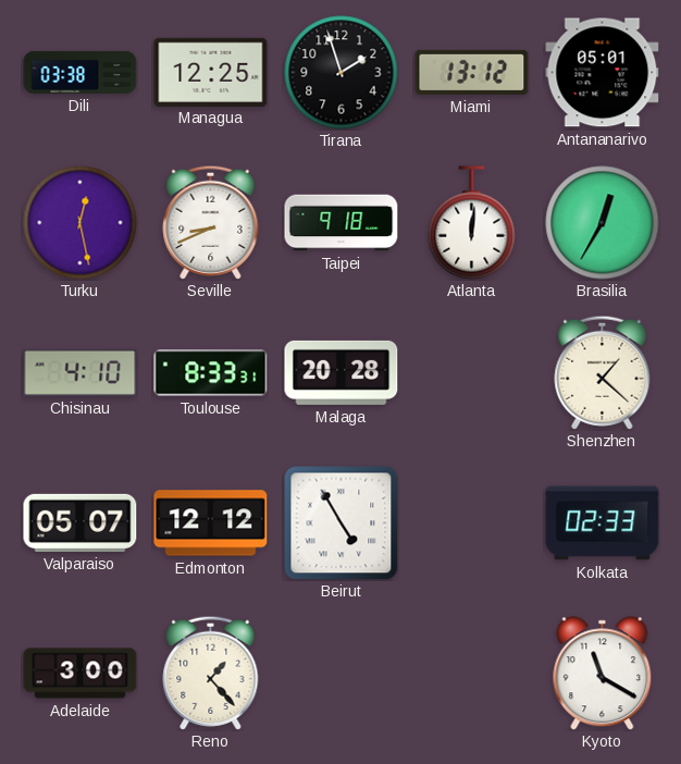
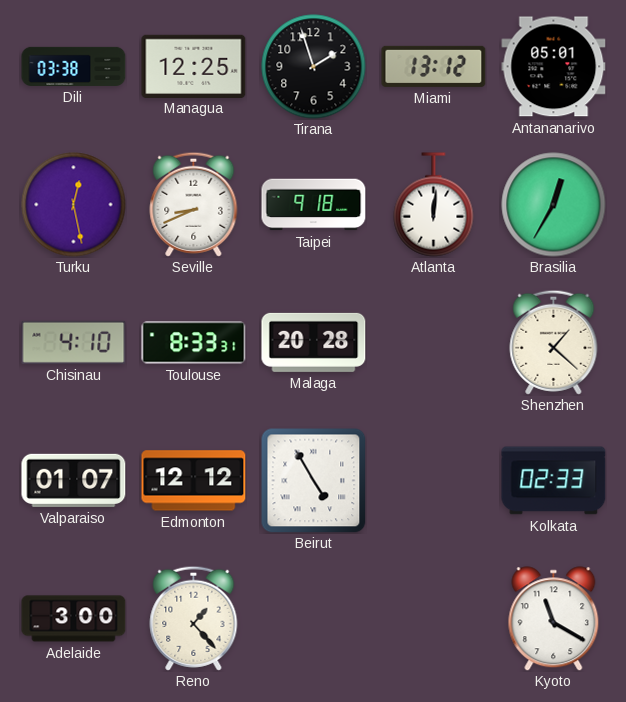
Valparaiso: 05:07 -> 01:07 (74, 480)
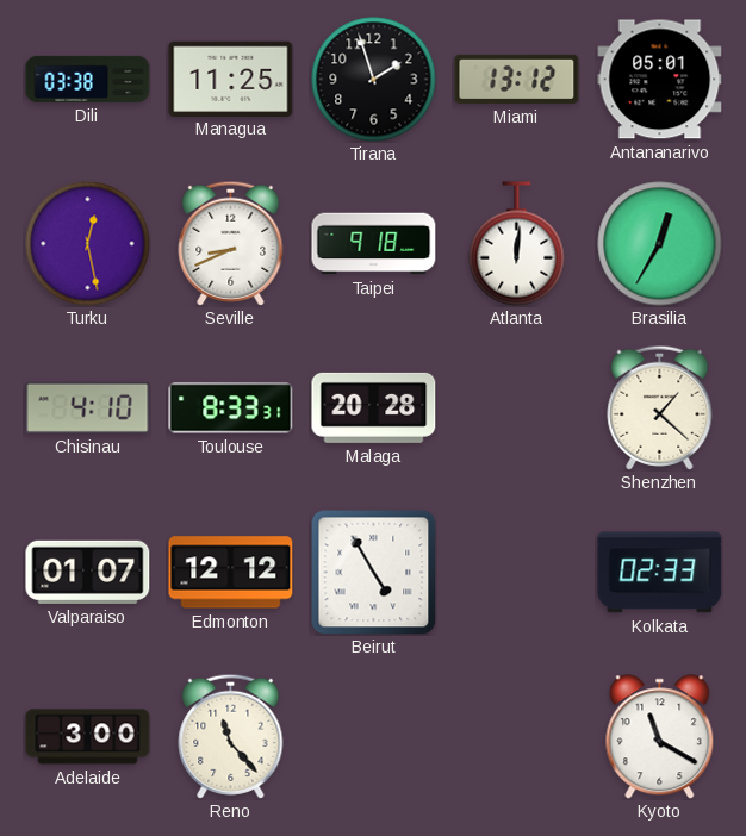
Managua: 12:25 -> 11:25 (231, 79)
Reno: 1:23 -> 11:23 (231, 736)
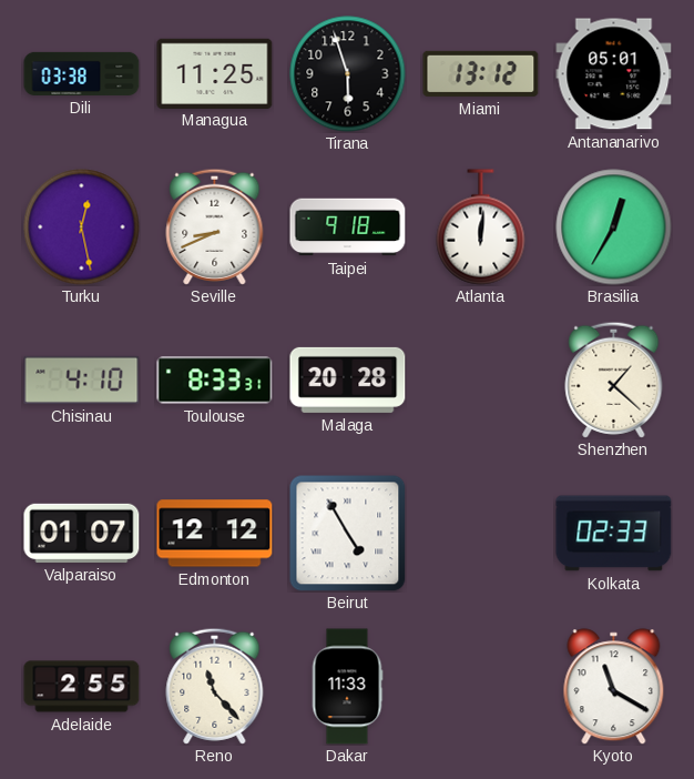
Tirana: 1:57 -> 5:57 (348, 74)
Adelaide: 3:00 -> 2:55 (82, 687)
Dakar: none -> 11:33 (347, 687)
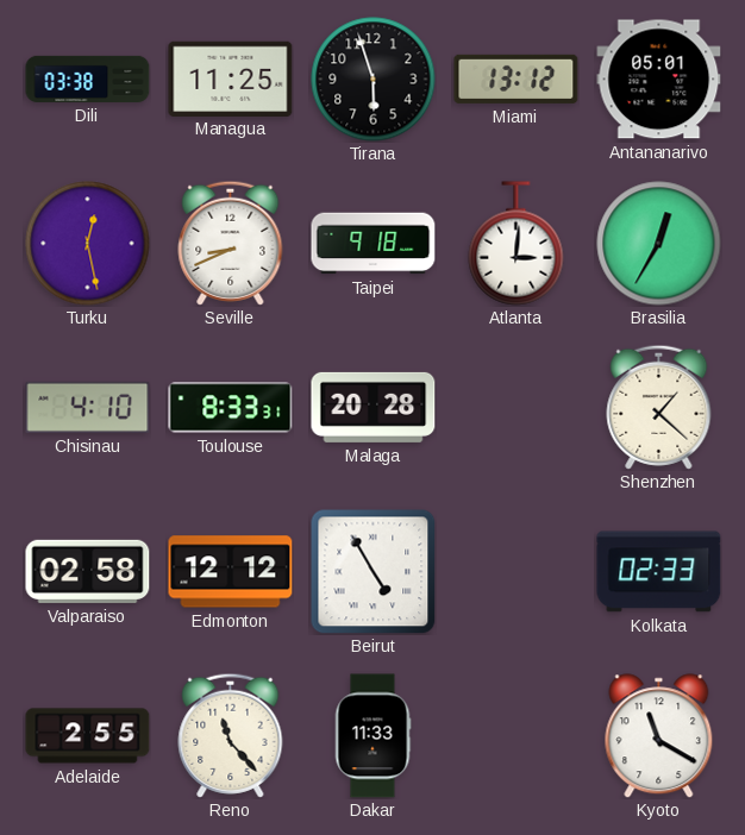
Atlanta: 12:01 -> 3:01 (517, 244)
Valparaiso: 01:07 -> 02:58 (88, 571)
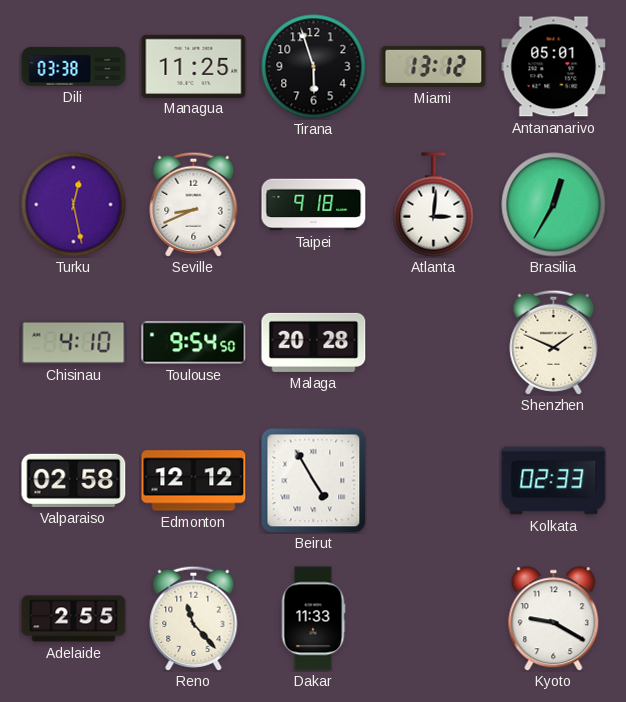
Toulouse: 8:33 -> 9:54 (194, 343)
Shenzhen: 1:22 -> 1:49 (554, 342)
Kyoto: 11:20 -> 9:20 (554, 619)
